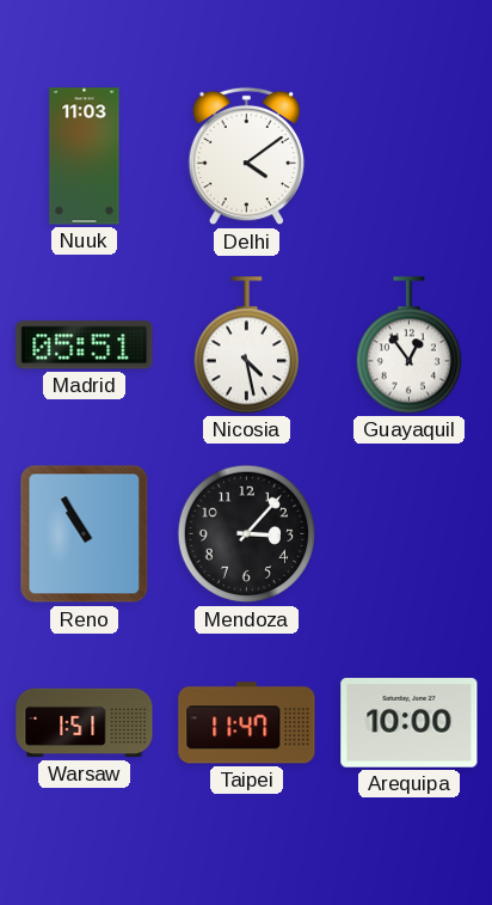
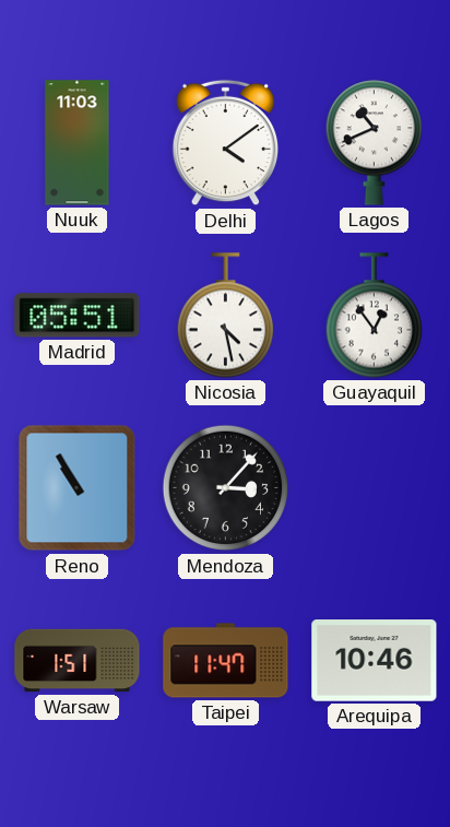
Lagos: none -> 10:41 (374, 143)
Arequipa: 10:00 -> 10:46 (375, 661)
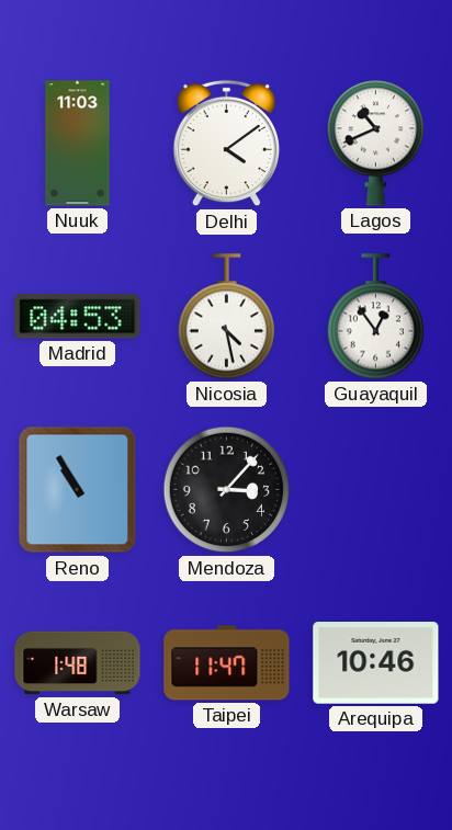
Madrid: 05:51 -> 04:53 (78, 317)
Warsaw: 1:51 -> 1:48 (78, 663)
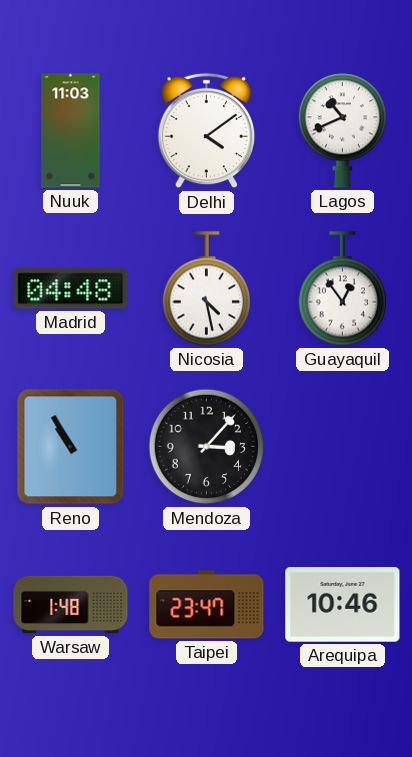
Madrid: 04:53 -> 04:48 (71, 289)
Taipei: 11:47 -> 23:47 (207, 605)
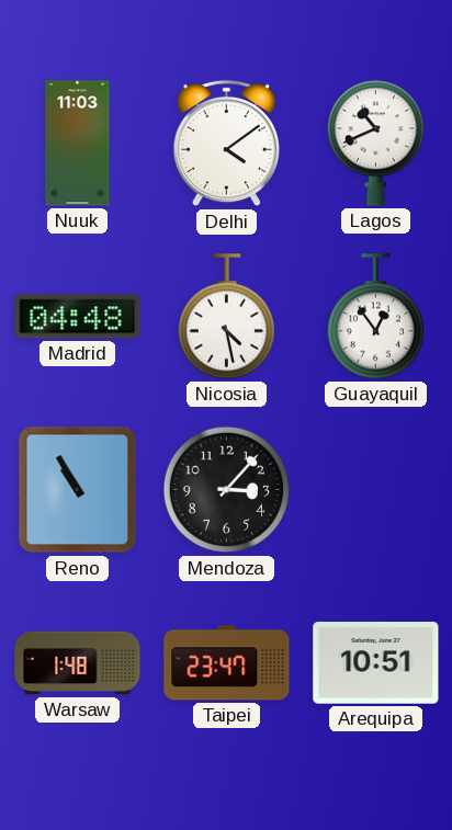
Arequipa: 10:46 -> 10:51 (376, 663)
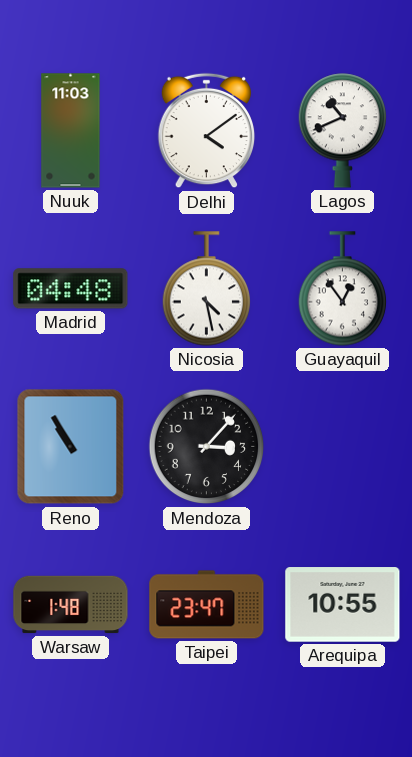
Arequipa: 10:51 -> 10:55 (343, 605)
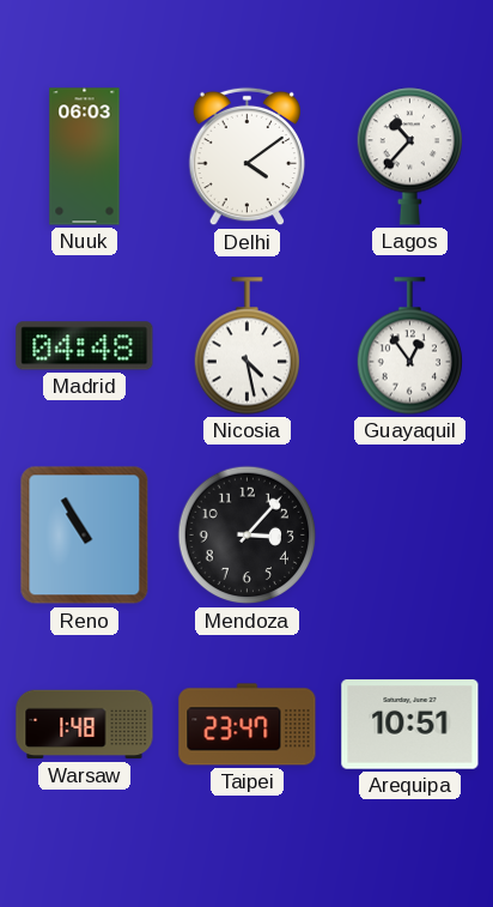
Nuuk: 11:03 -> 06:03 (85, 157)
Lagos: 10:41 -> 10:37 (409, 157)
Arequipa: 10:55 -> 10:51 (410, 725)
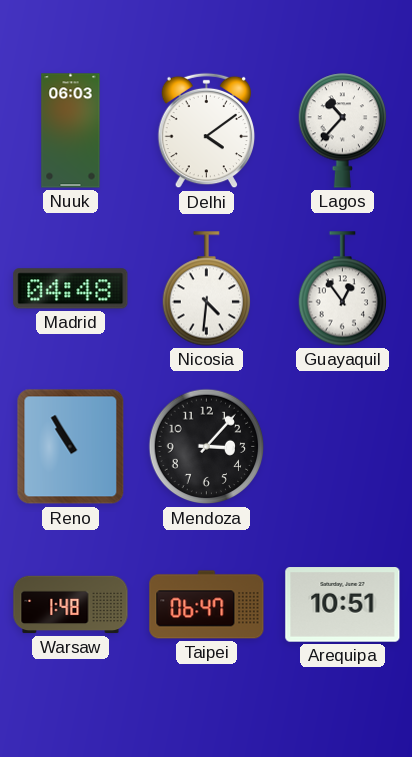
Nicosia: 4:28 -> 4:31 (206, 289)
Taipei: 23:47 -> 06:47 (207, 605)
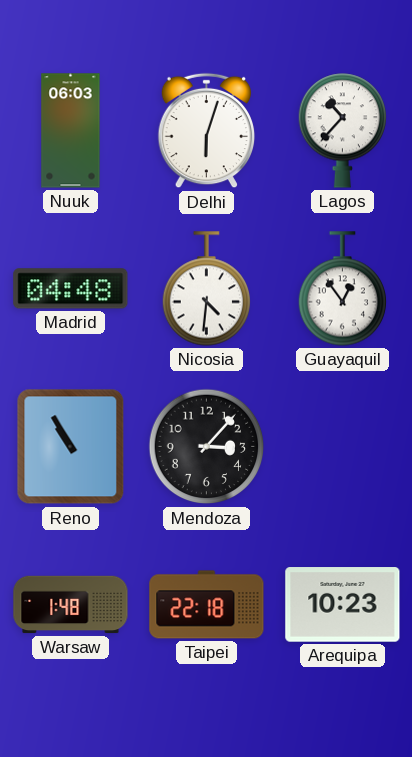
Delhi: 4:09 -> 6:03 (207, 131)
Taipei: 06:47 -> 22:18 (207, 605)
Arequipa: 10:51 -> 10:23 (343, 605)
